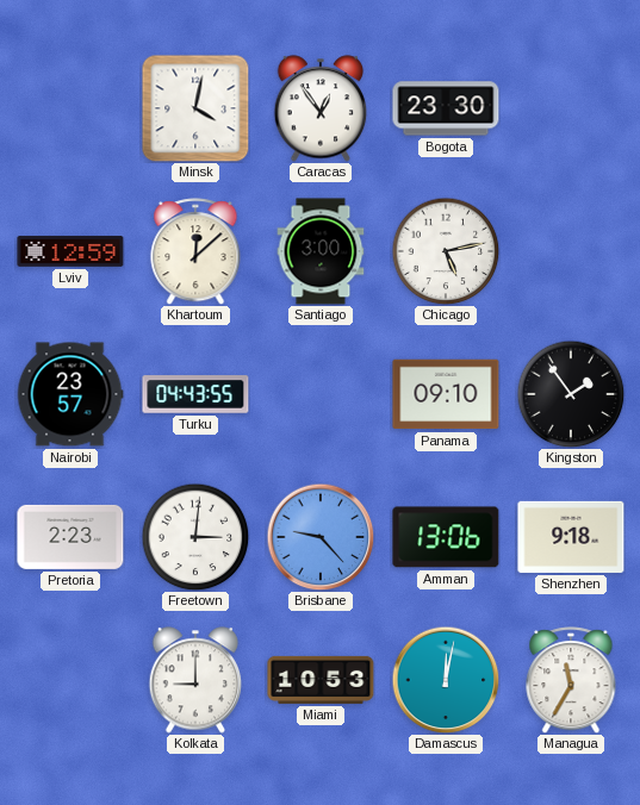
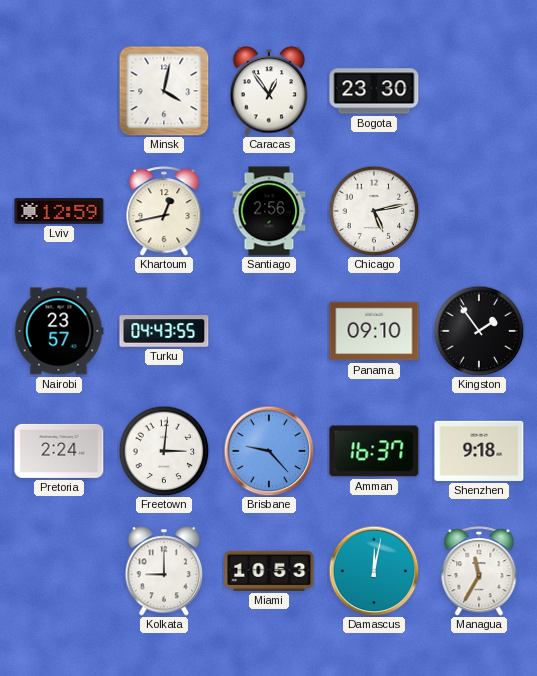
Khartoum: 12:08 -> 12:43 (164, 211)
Santiago: 3:00 -> 2:56 (269, 211)
Pretoria: 2:23 -> 2:24 (59, 451)
Amman: 13:06 -> 16:37 (374, 451)
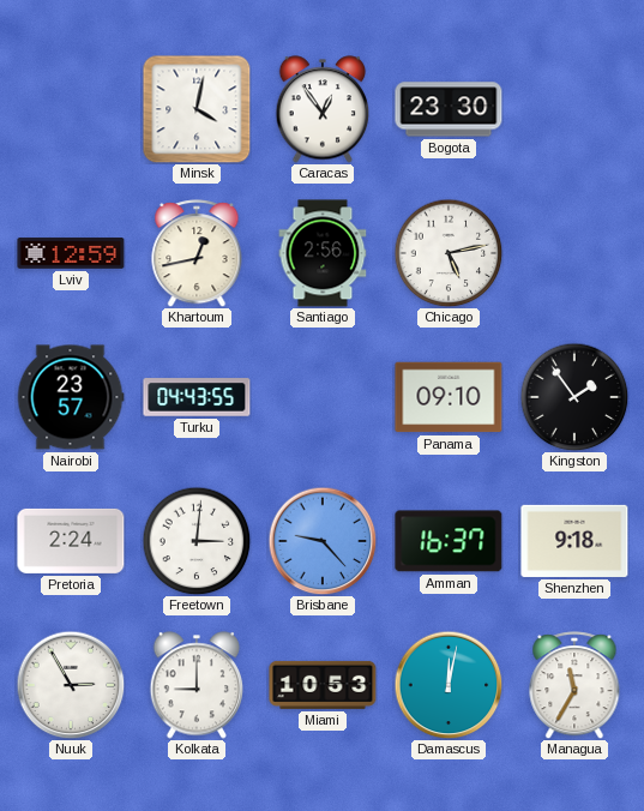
Nuuk: none -> 2:55 (71, 685)
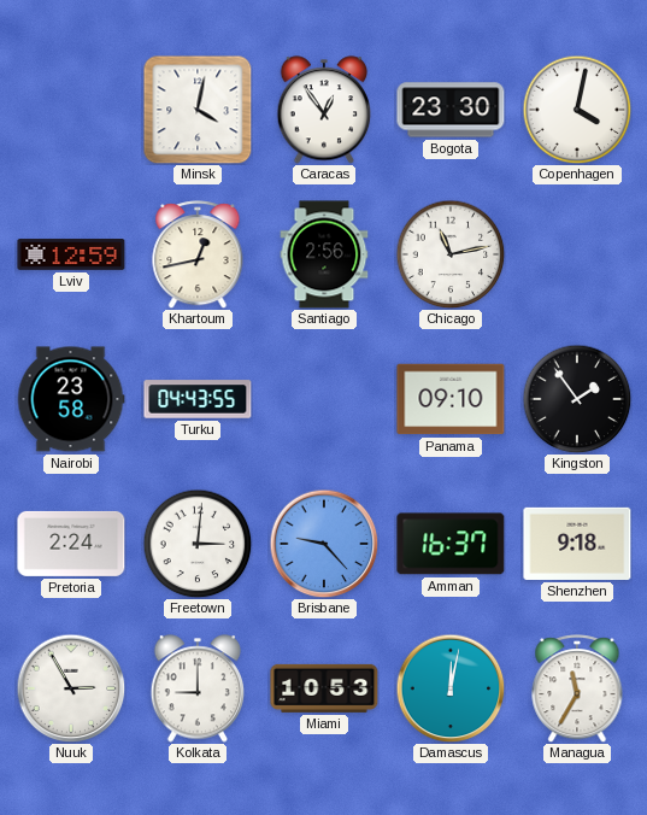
Copenhagen: none -> 4:02 (577, 110)
Chicago: 5:13 -> 11:13 (451, 254)
Nairobi: 23:57 -> 23:58 (71, 399)
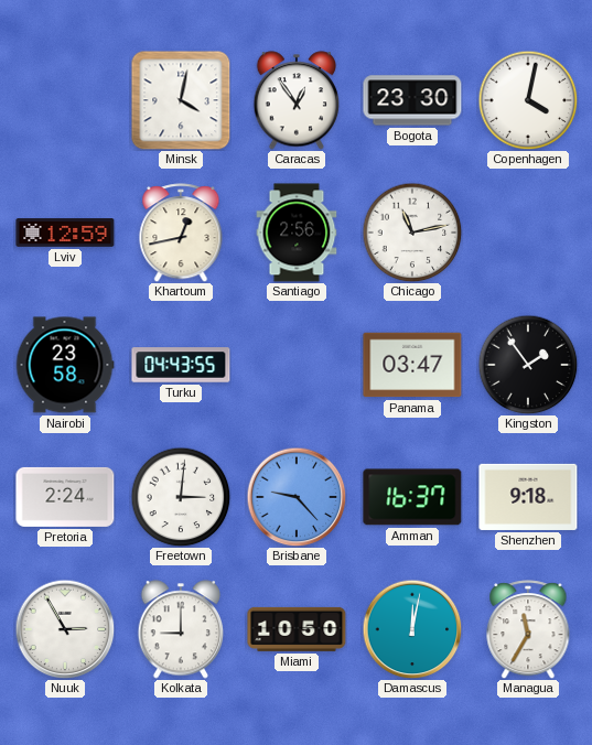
Panama: 09:10 -> 03:47 (412, 365)
Miami: 10:53 -> 10:50 (297, 629)
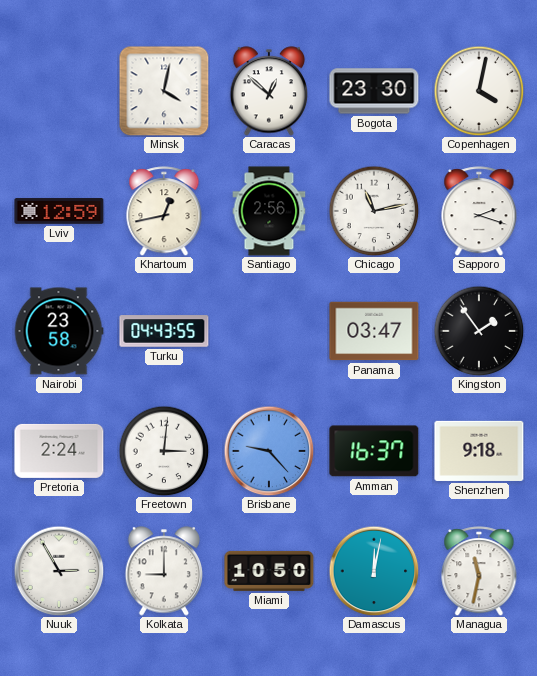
Caracas: 12:54 -> 12:52 (269, 91)
Sapporo: none -> 2:18 (479, 211)
Managua: 11:35 -> 11:32 (479, 571)
